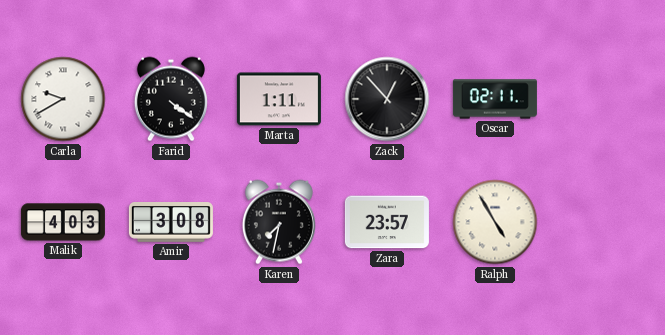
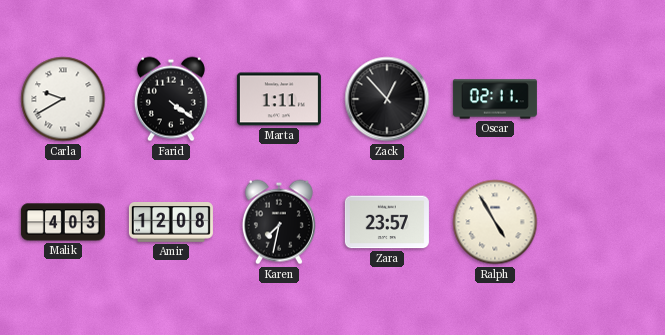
Amir: 3:08 -> 12:08 (171, 222)
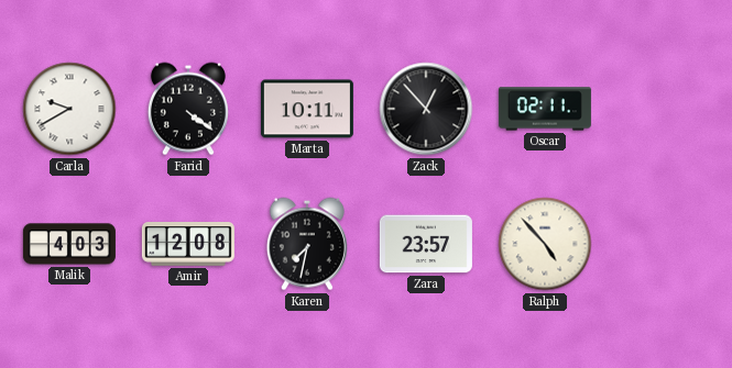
Marta: 1:11 -> 10:11 (307, 109)
Ralph: 4:55 -> 4:53 (545, 244)
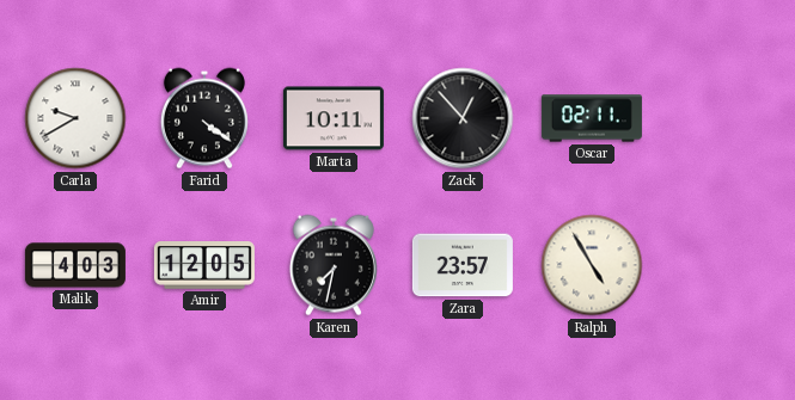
Amir: 12:08 -> 12:05 (204, 265)
Ralph: 4:53 -> 4:55 (592, 265)
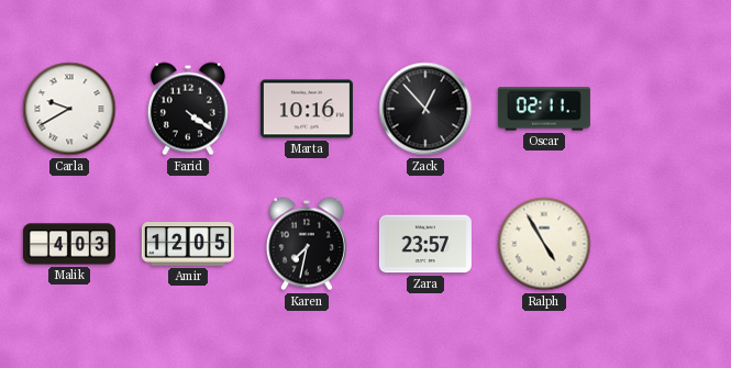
Marta: 10:11 -> 10:16 (307, 109)
